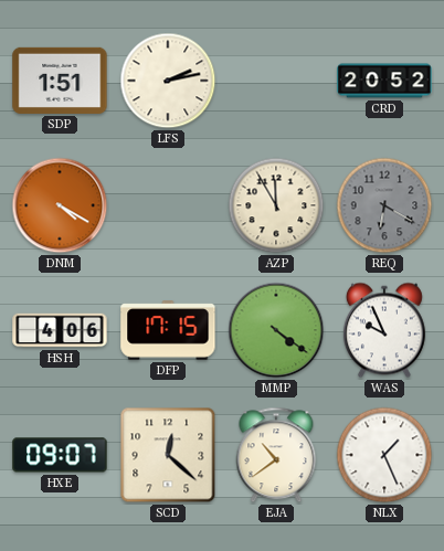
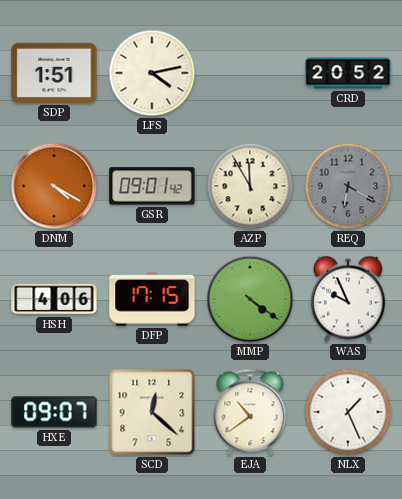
LFS: 2:13 -> 4:13 (152, 73)
GSR: none -> 09:01 (152, 186)
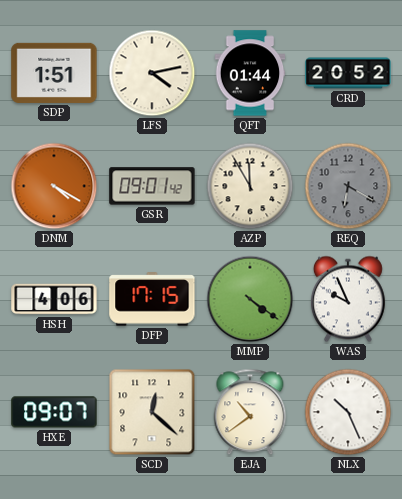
QFT: none -> 01:44 (250, 73)
NLX: 1:26 -> 10:26 (348, 412)
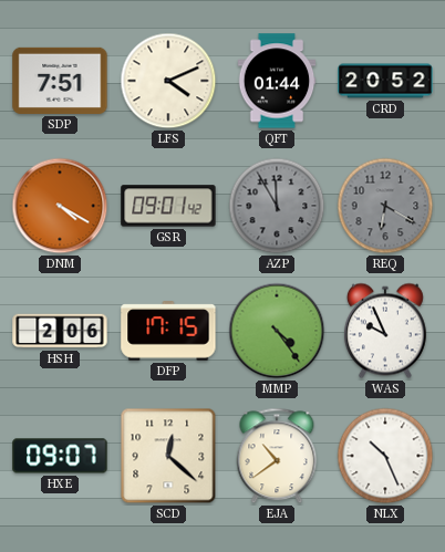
SDP: 1:51 -> 7:51 (60, 81)
LFS: 4:13 -> 4:11 (168, 81)
AZP dial: cream -> grey (277, 206)
HSH: 4:06 -> 2:06 (60, 331)
MMP: 4:21 -> 4:24 (277, 331)
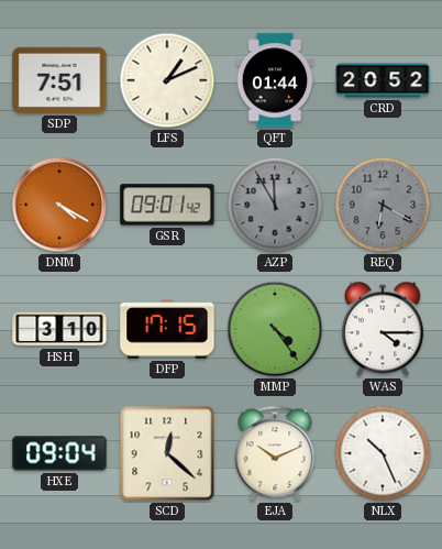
LFS: 4:11 -> 1:11 (167, 80)
HSH: 2:06 -> 3:10 (59, 329)
WAS: 9:56 -> 4:15 (383, 329)
HXE: 09:07 -> 09:04 (59, 453)
EJA: 10:39 -> 10:11 (275, 453)
